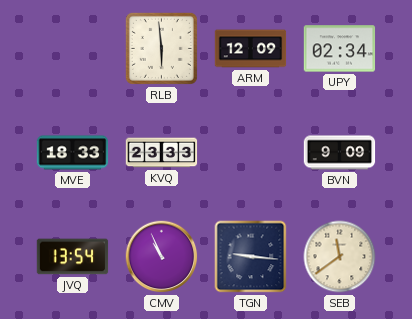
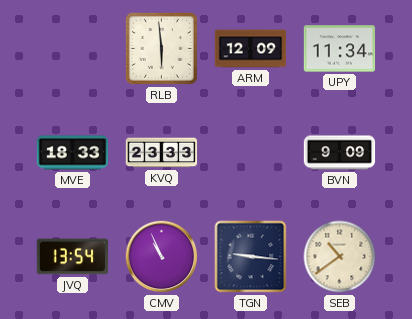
UPY: 02:34 -> 11:34 (340, 49)
SEB: 11:39 -> 10:39 (340, 257)
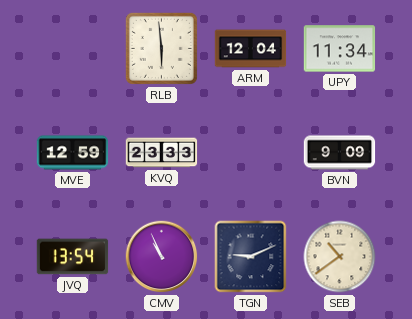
ARM: 12:09 -> 12:04 (251, 49)
MVE: 18:33 -> 12:59 (73, 153)
TGN: 9:16 -> 9:11 (251, 257)
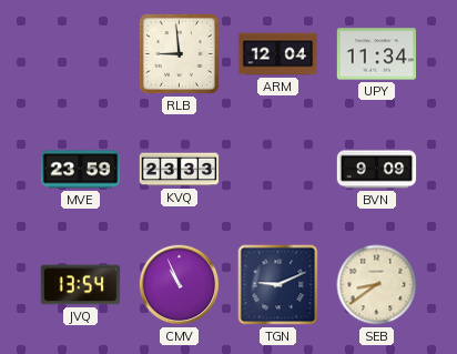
RLB: 5:59 -> 8:59 (179, 53)
MVE: 12:59 -> 23:59 (81, 170)
SEB: 10:39 -> 8:39 (377, 285)
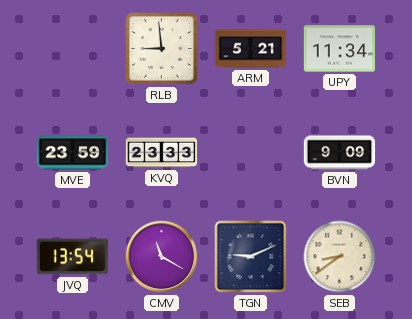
ARM: 12:04 -> 5:21 (251, 49)
CMV: 10:56 -> 11:20 (162, 257)
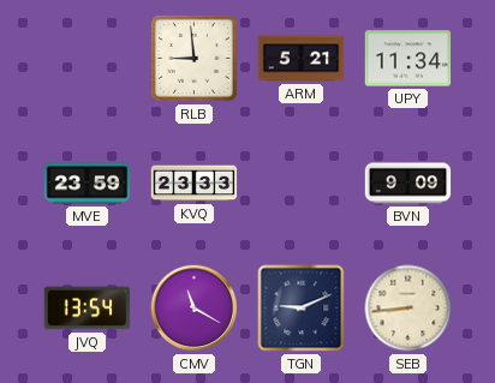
SEB: 8:39 -> 8:44 (408, 309)
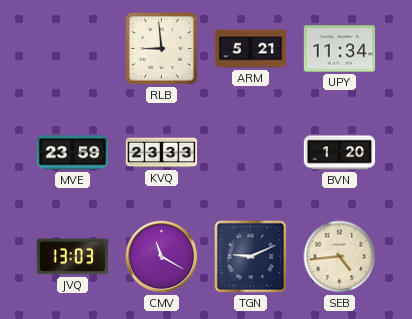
BVN: 9:09 -> 1:20 (340, 153)
JVQ: 13:54 -> 13:03 (73, 257)
SEB: 8:44 -> 4:44 (340, 257)
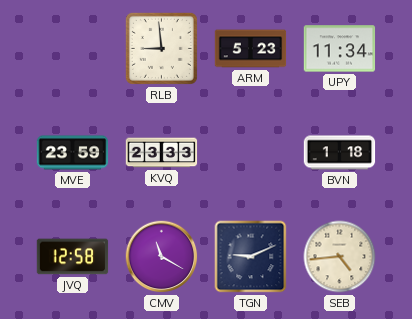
ARM: 5:21 -> 5:23 (251, 49)
BVN: 1:20 -> 1:18 (340, 153)
JVQ: 13:03 -> 12:58 (73, 257)
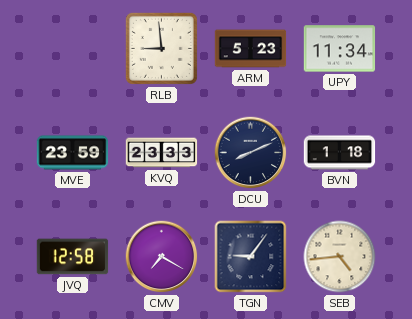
DCU: none -> 8:11 (251, 153)
CMV: 11:20 -> 7:20 (162, 257)
TGN: 9:11 -> 9:06 (251, 257)
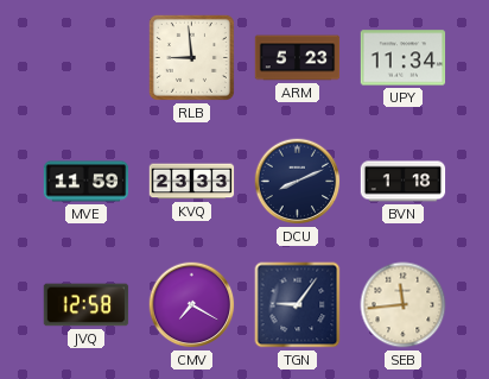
MVE: 23:59 -> 11:59 (87, 182)
SEB: 4:44 -> 11:44 (404, 305)
